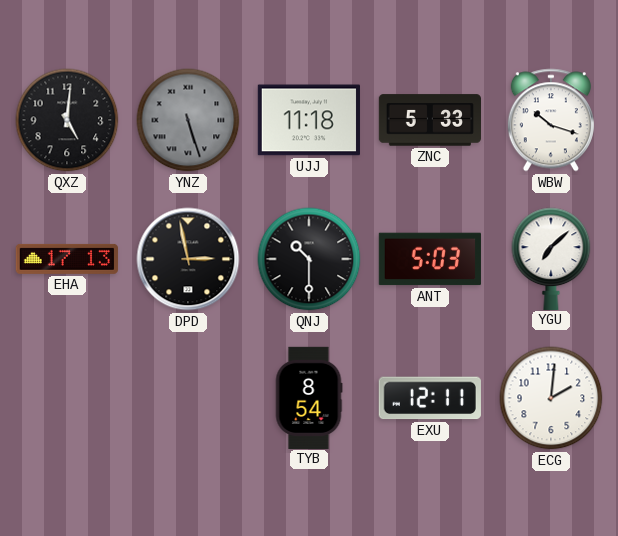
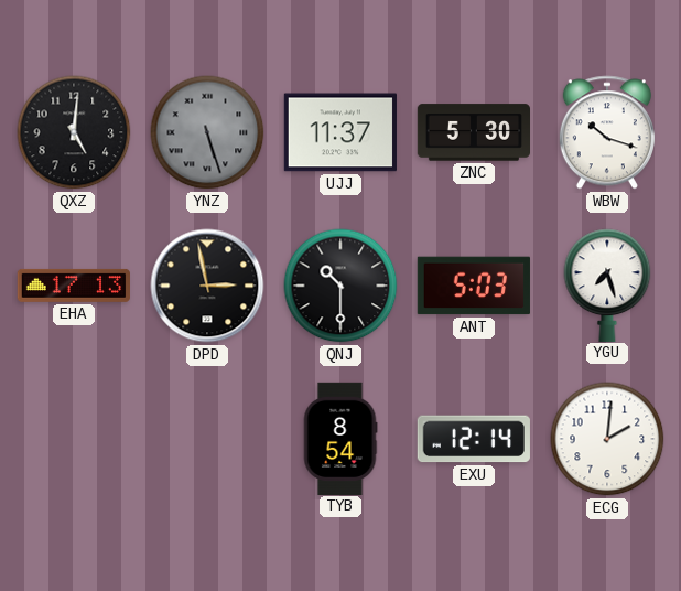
UJJ: 11:18 -> 11:37 (340, 132)
ZNC: 5:33 -> 5:30 (473, 132)
YGU: 7:08 -> 7:27 (607, 284)
EXU: 12:11 -> 12:14 (474, 439)
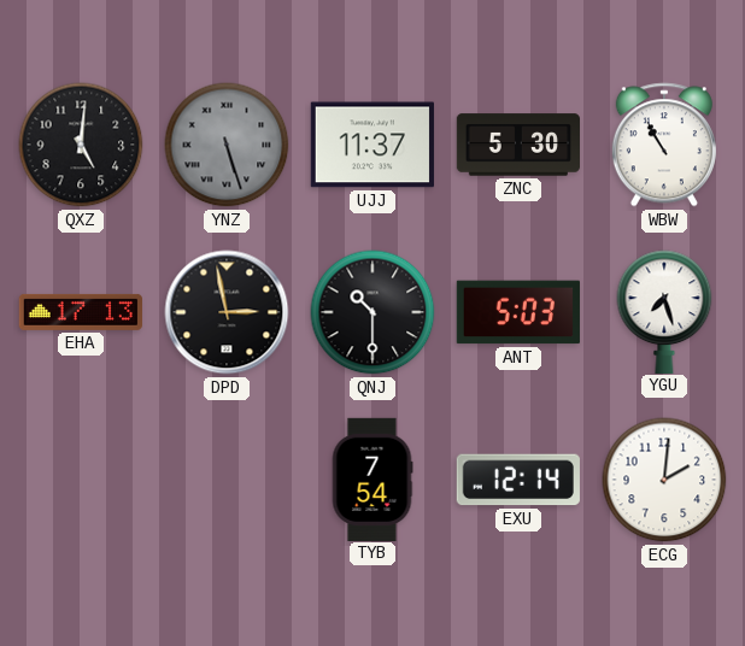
WBW: 10:18 -> 10:55 (664, 145)
TYB: 8:54 -> 7:54 (372, 478)
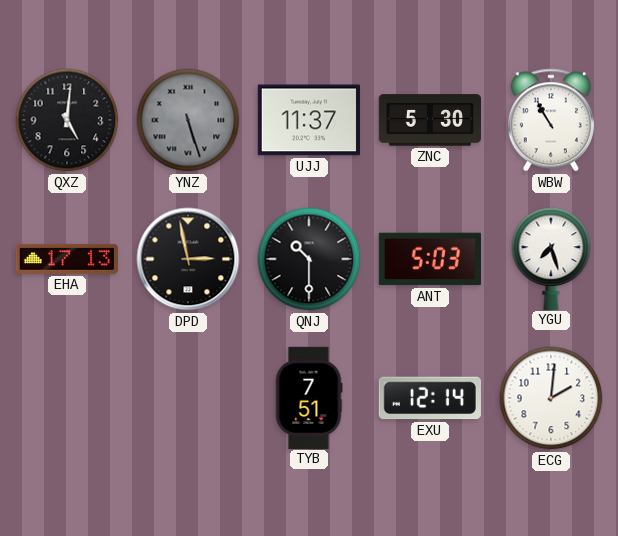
TYB: 7:54 -> 7:51 (309, 397)
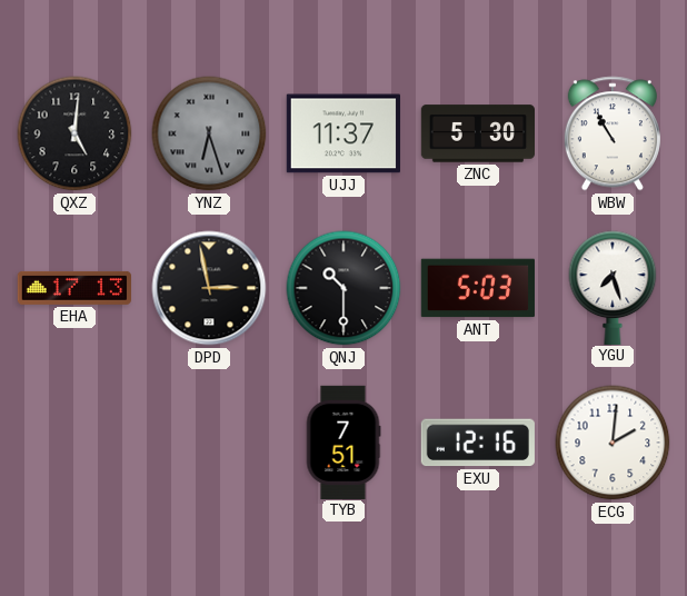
YNZ: 5:27 -> 6:27 (209, 133)
EXU: 12:14 -> 12:16 (478, 443)
